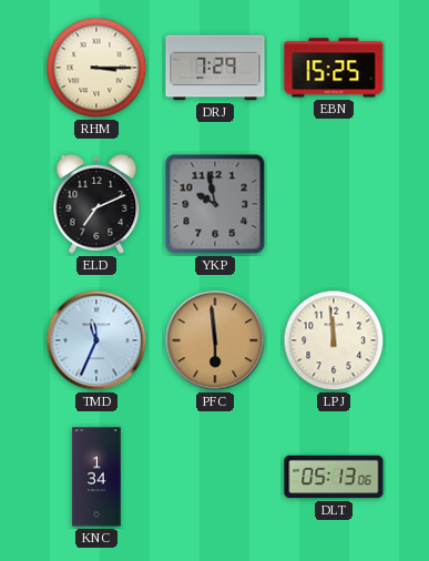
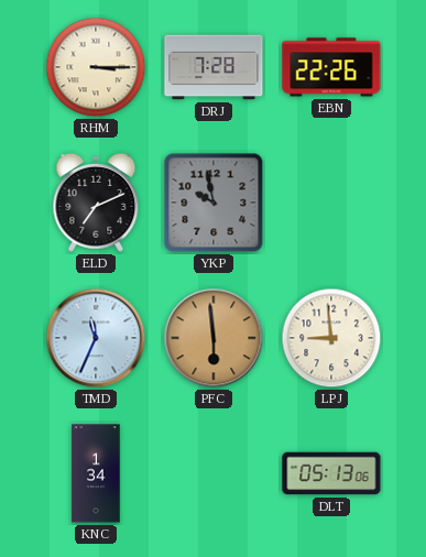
DRJ: 7:29 -> 7:28 (214, 67)
EBN: 15:25 -> 22:26 (331, 67)
LPJ: 11:59 -> 8:59 (331, 338)
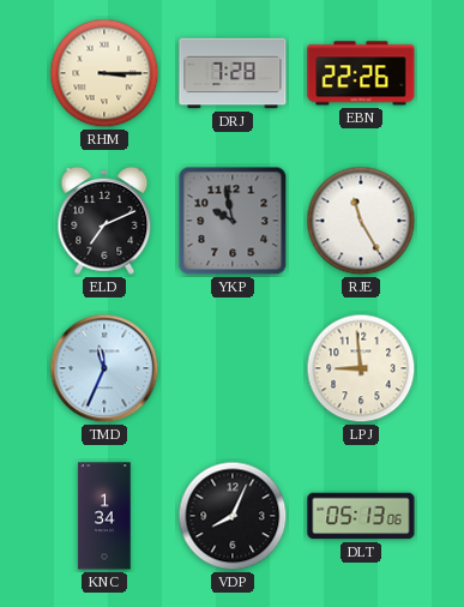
RJE: none -> 11:25 (361, 221)
PFC: 5:59 -> none (214, 338)
VDP: none -> 8:04 (233, 516)
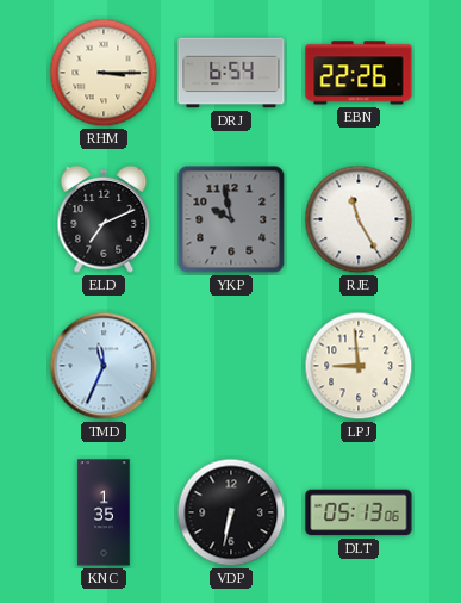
DRJ: 7:28 -> 6:54 (231, 73)
KNC: 1:34 -> 1:35 (104, 512)
VDP: 8:04 -> 6:32 (231, 512)
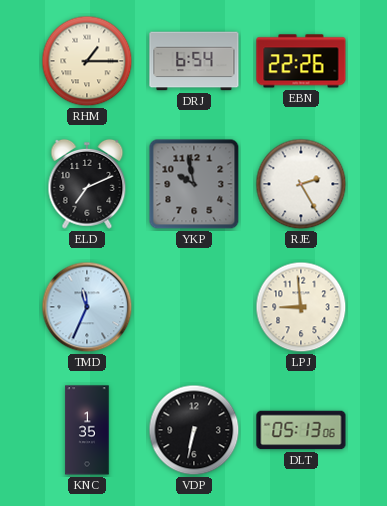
RHM: 3:15 -> 1:15 (87, 61)
RJE: 11:25 -> 2:25 (301, 184)
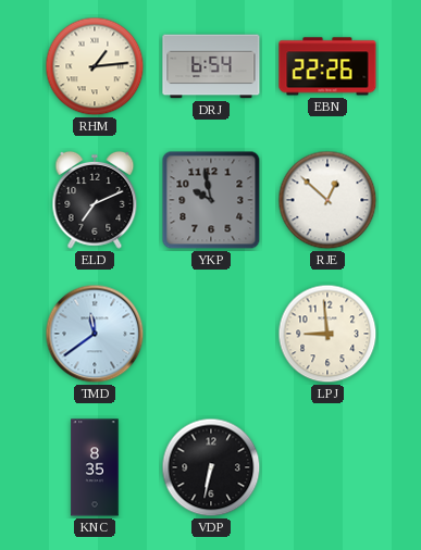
RHM: 1:15 -> 1:14 (95, 66)
RJE: 2:25 -> 12:52 (327, 200)
TMD: 11:34 -> 11:39 (95, 334)
KNC: 1:35 -> 8:35 (95, 467)
DLT: 05:13 -> none (301, 430)
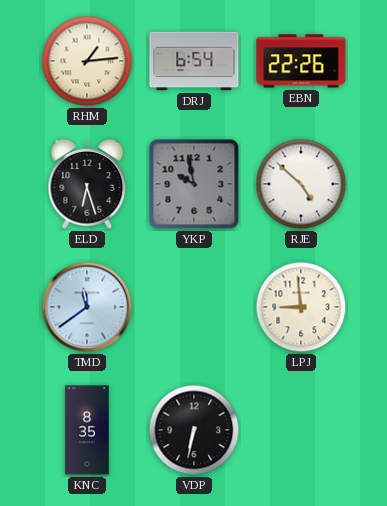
ELD: 7:11 -> 6:27 (87, 184)
RJE: 12:52 -> 4:52 (301, 184)
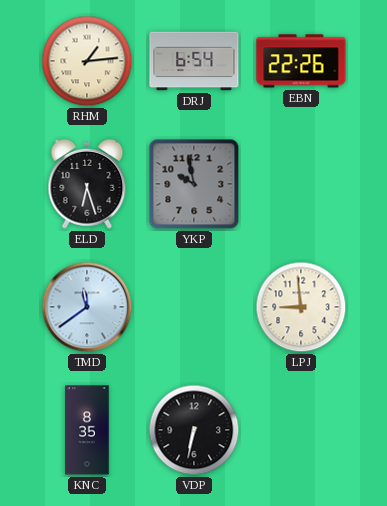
RJE: 4:52 -> none (301, 184)
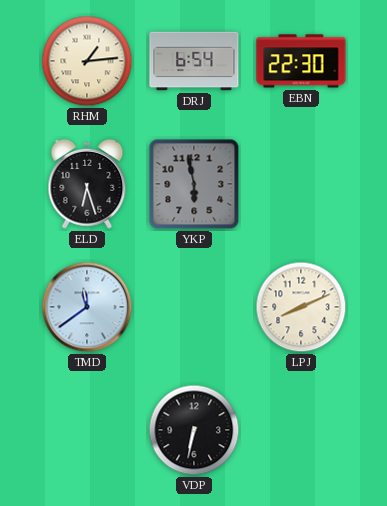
EBN: 22:26 -> 22:30 (301, 61)
YKP: 9:58 -> 5:58 (194, 184)
LPJ: 8:59 -> 8:11 (301, 307)
KNC: 8:35 -> none (87, 430)
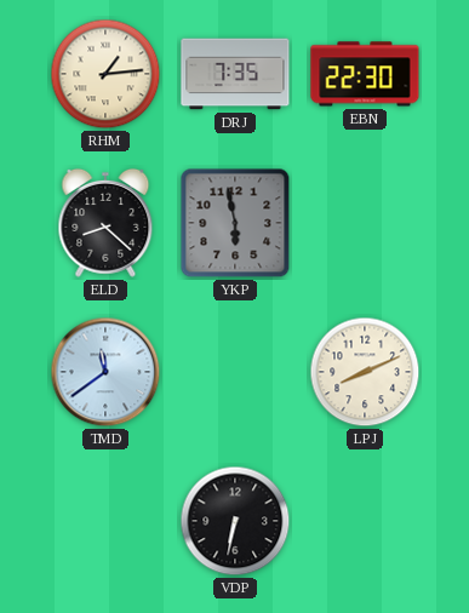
DRJ: 6:54 -> 7:35 (235, 74)
ELD: 6:27 -> 8:22 (105, 223)
